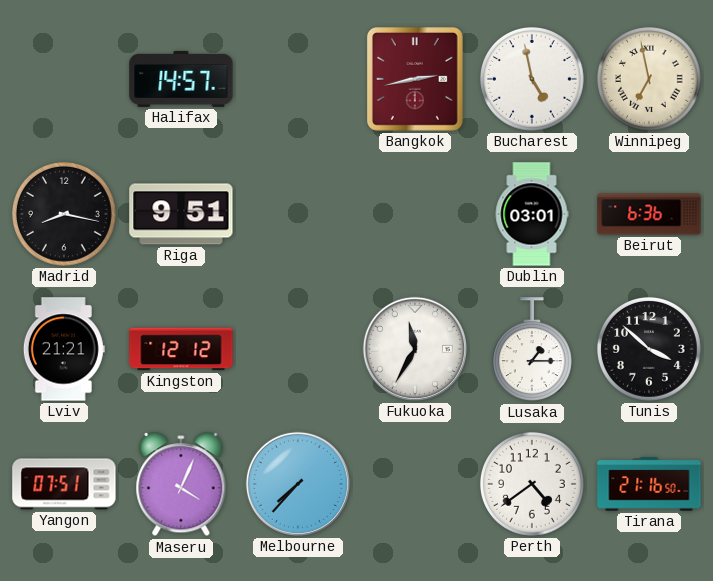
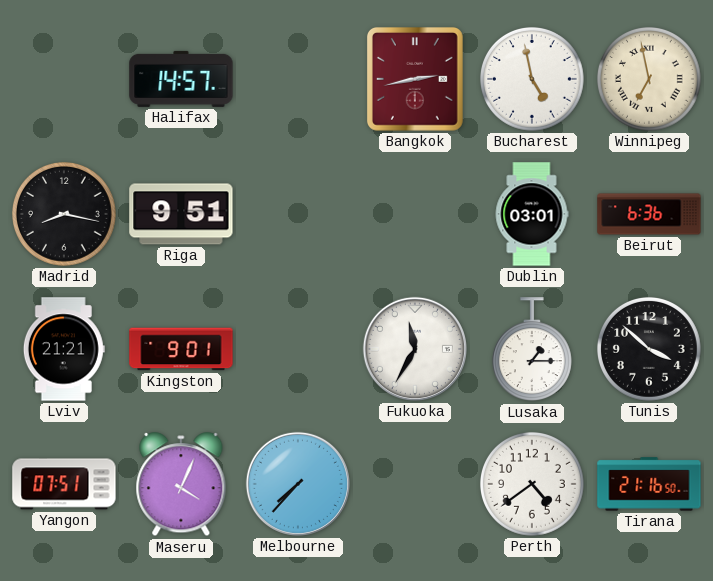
Kingston: 12:12 -> 9:01 (181, 349)
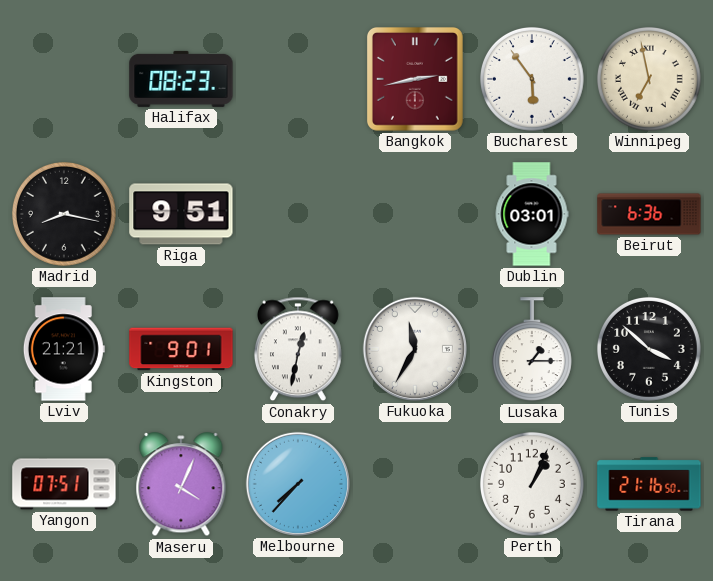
Halifax: 14:57 -> 08:23 (181, 79)
Bucharest: 4:58 -> 5:54 (532, 79)
Conakry: none -> 12:32 (298, 349)
Perth: 4:39 -> 1:04 (532, 484)
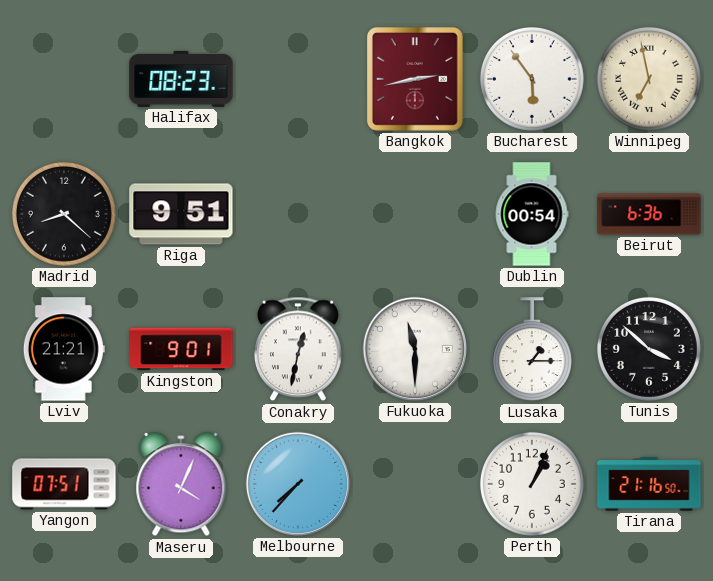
Madrid: 8:17 -> 8:22 (64, 214)
Dublin: 03:01 -> 00:54 (532, 214)
Fukuoka: 11:35 -> 11:30 (415, 349)
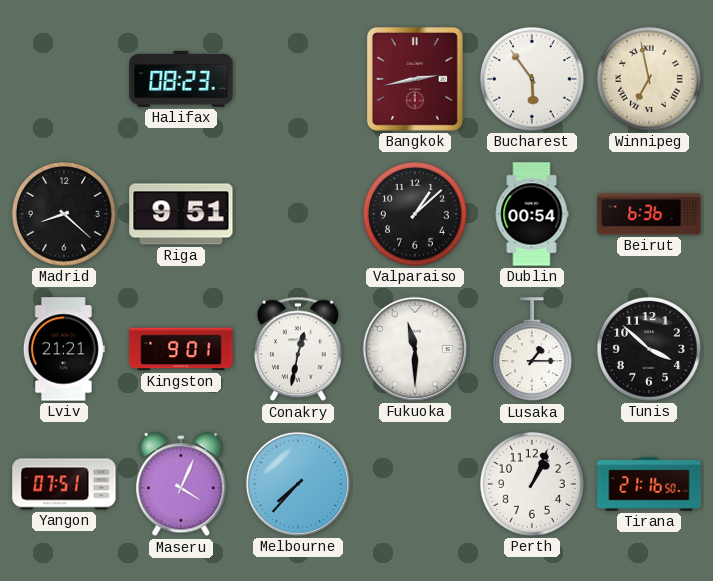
Valparaiso: none -> 1:08 (415, 214)
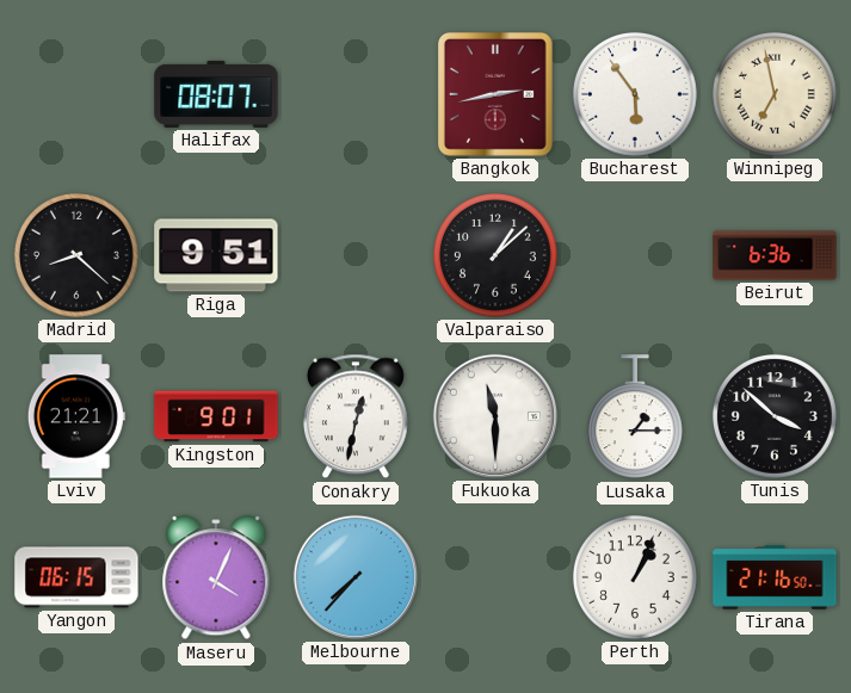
Halifax: 08:23 -> 08:07 (216, 94)
Dublin: 00:54 -> none (532, 214)
Yangon: 07:51 -> 06:15 (76, 577)
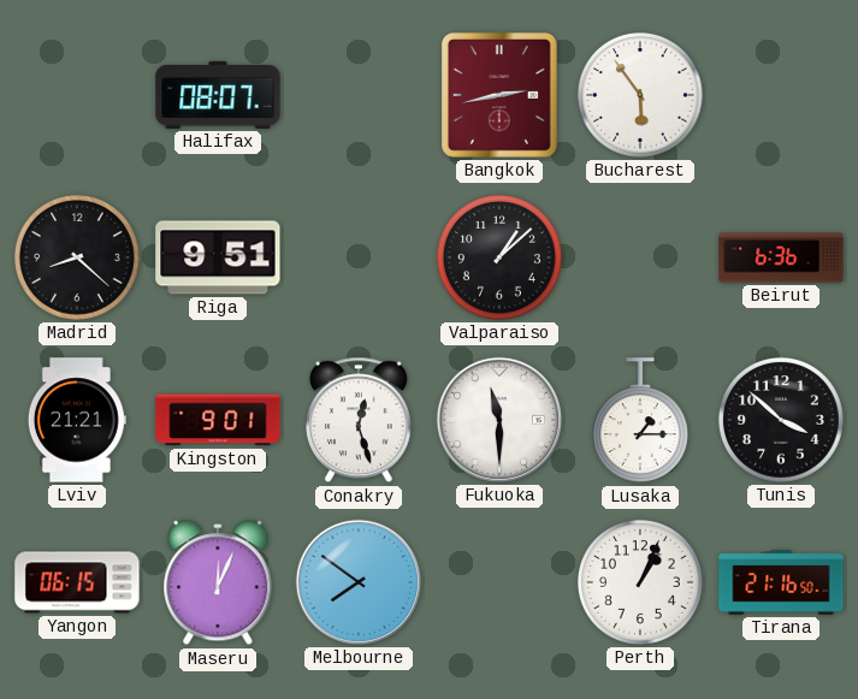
Winnipeg: 6:58 -> none (775, 94)
Conakry: 12:32 -> 12:27 (359, 420)
Maseru: 4:04 -> 12:04 (218, 584)
Melbourne: 7:37 -> 7:51 (359, 582)
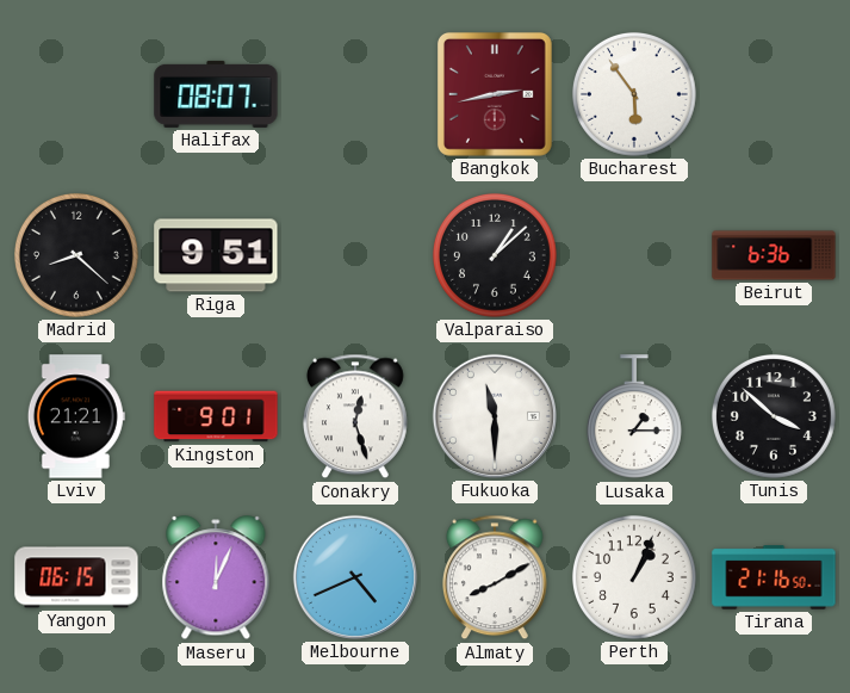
Melbourne: 7:51 -> 4:41 (355, 577)
Almaty: none -> 8:10 (495, 577)
